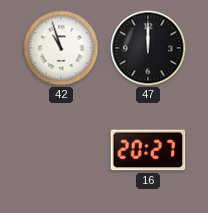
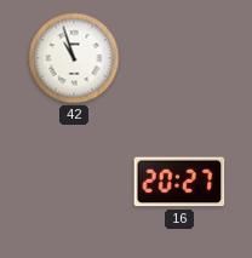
47: 12:00 -> none (148, 48)
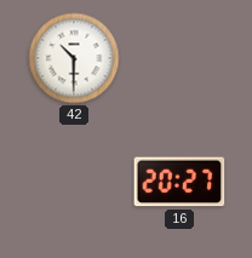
42: 10:57 -> 10:30 (74, 58)
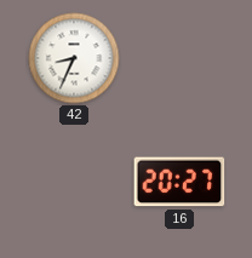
42: 10:30 -> 8:34 (74, 58)
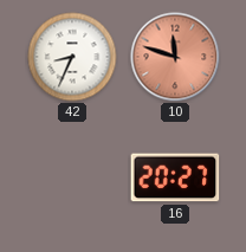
10: none -> 11:48 (175, 57)
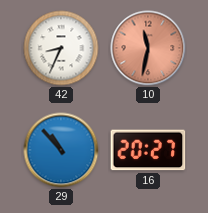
10: 11:48 -> 11:32 (148, 48)
29: none -> 10:53 (61, 150)
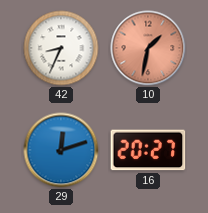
10: 11:32 -> 1:32 (148, 48)
29: 10:53 -> 12:12 (61, 150)
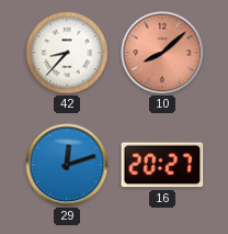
42: 8:34 -> 8:37 (67, 53)
10: 1:32 -> 8:08 (162, 53)
